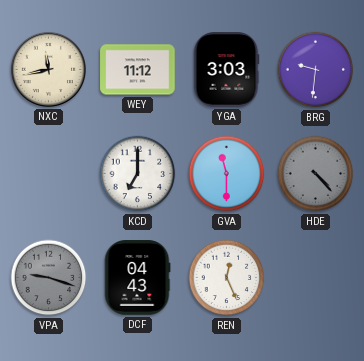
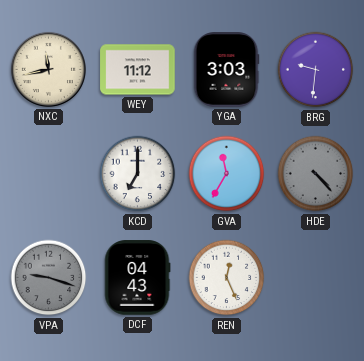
GVA: 11:30 -> 11:35 (227, 174)
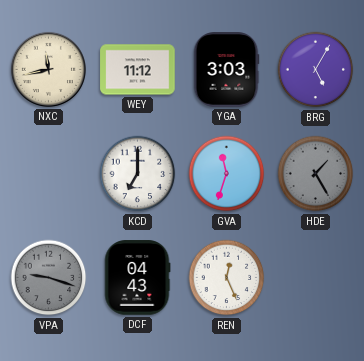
BRG: 9:31 -> 5:05 (316, 70)
GVA: 11:35 -> 11:33 (227, 174)
HDE: 4:23 -> 1:25 (316, 174)
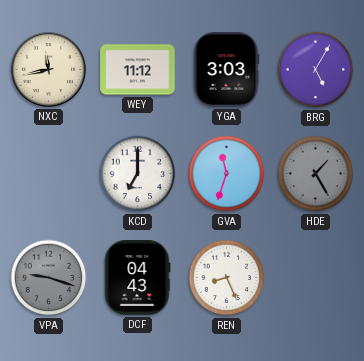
REN: 12:26 -> 8:26 (227, 278)
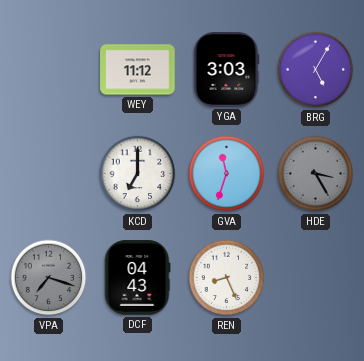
NXC: 11:43 -> none (48, 69)
HDE: 1:25 -> 3:25 (316, 174)
VPA: 9:18 -> 7:18 (49, 278)
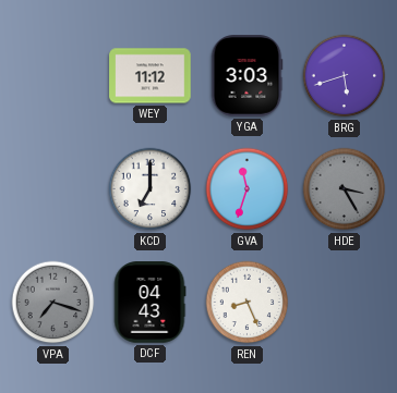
BRG: 5:05 -> 5:42 (345, 76)
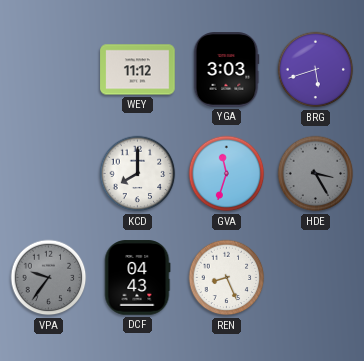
KCD: 7:00 -> 8:00 (138, 174)
VPA: 7:18 -> 9:36 (49, 278)
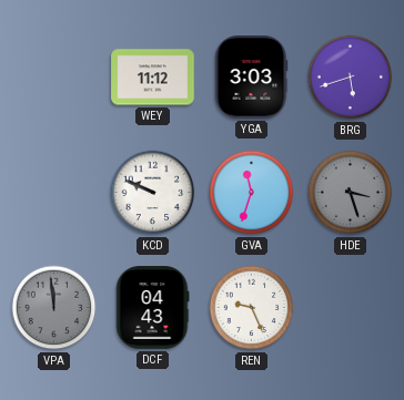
KCD: 8:00 -> 9:49 (153, 193)
HDE: 3:25 -> 3:27 (351, 193)
VPA: 9:36 -> 11:59 (54, 308)
REN: 8:26 -> 9:26 (252, 308)
